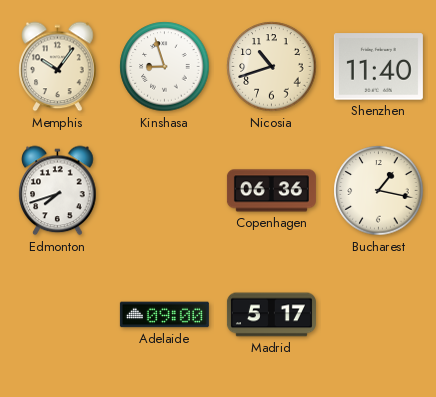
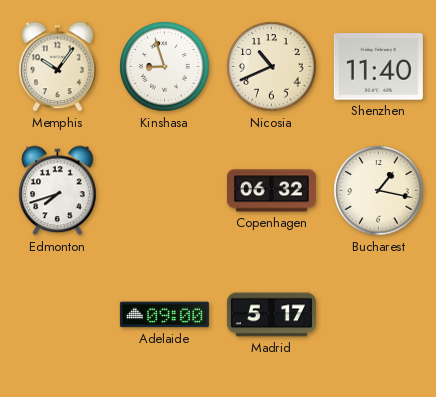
Nicosia: 10:42 -> 10:41 (272, 67)
Copenhagen: 06:36 -> 06:32 (271, 191)
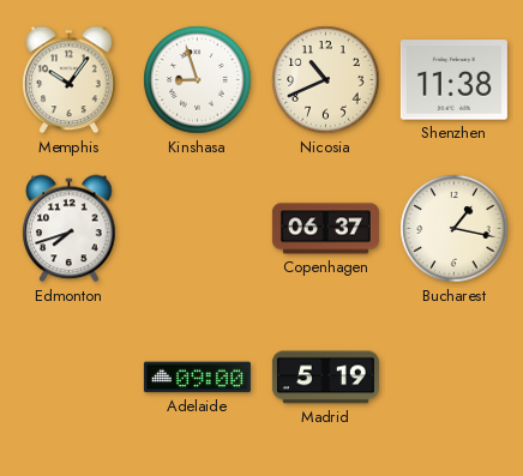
Shenzhen: 11:40 -> 11:38 (453, 80)
Copenhagen: 06:32 -> 06:37 (325, 229)
Madrid: 5:17 -> 5:19 (325, 378)
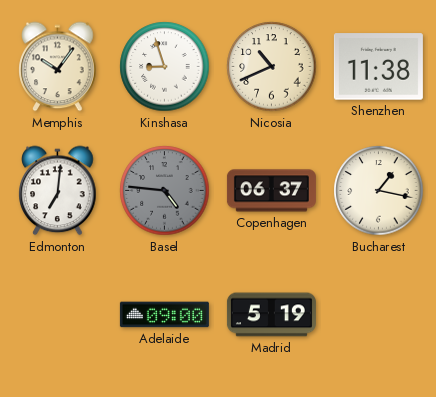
Edmonton: 7:42 -> 7:01 (58, 191)
Basel: none -> 4:46 (165, 191)
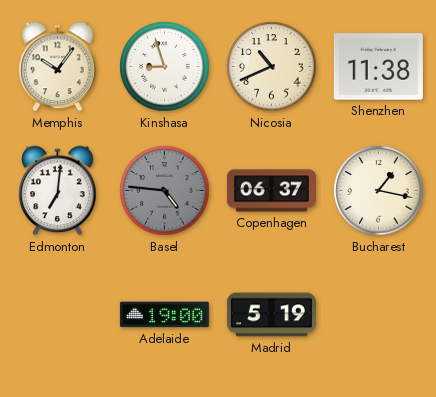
Adelaide: 09:00 -> 19:00 (164, 315)
